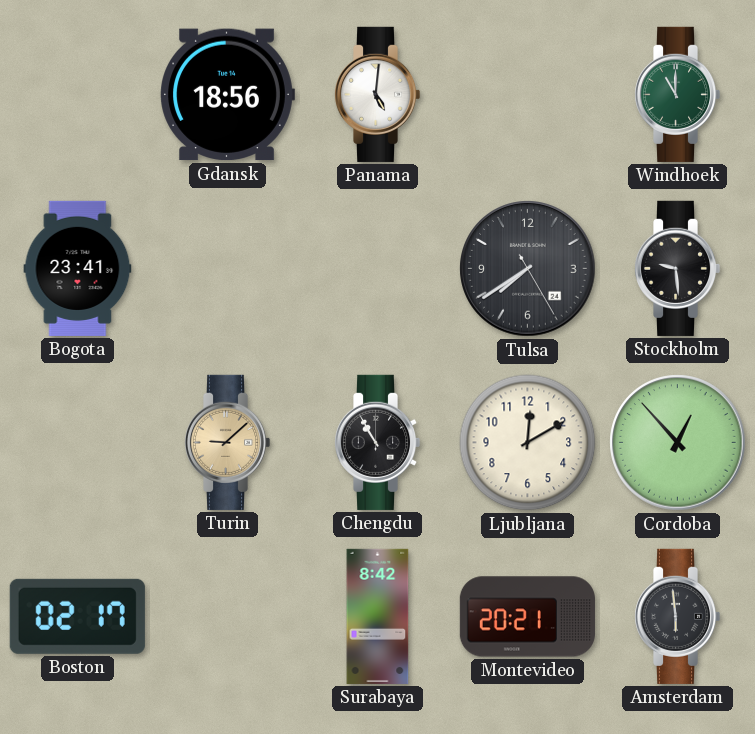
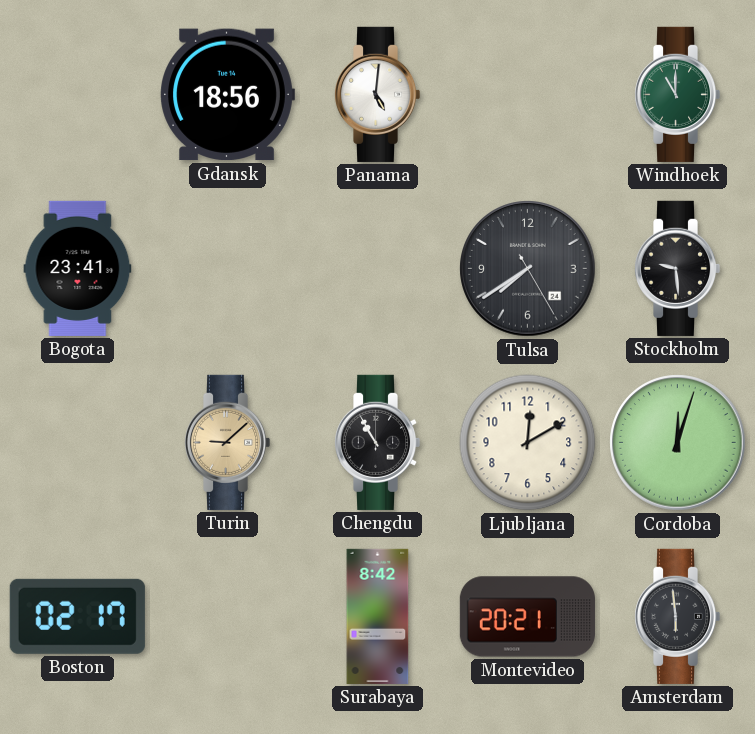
Cordoba: 12:53 -> 12:03 (678, 443)
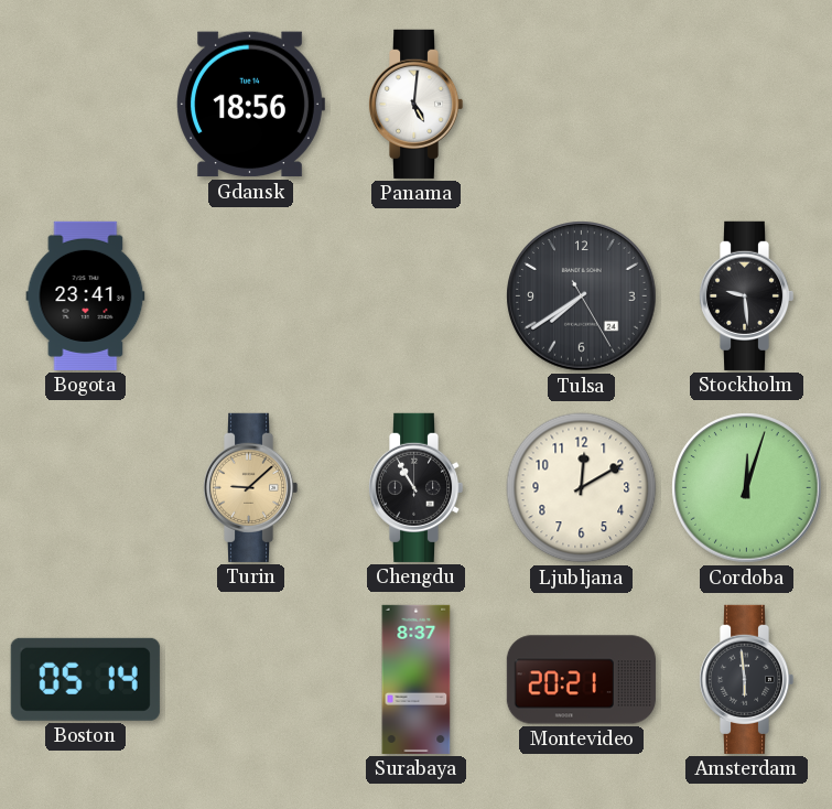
Windhoek: 11:00 -> none (677, 94)
Boston: 02:17 -> 05:14 (85, 679)
Surabaya: 8:42 -> 8:37 (417, 679)
